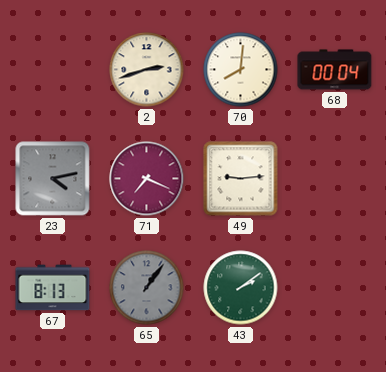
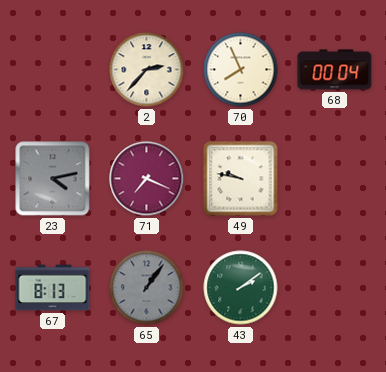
2: 2:42 -> 2:37 (147, 70)
70: 8:01 -> 7:56 (241, 70)
49: 9:14 -> 9:47 (241, 179)
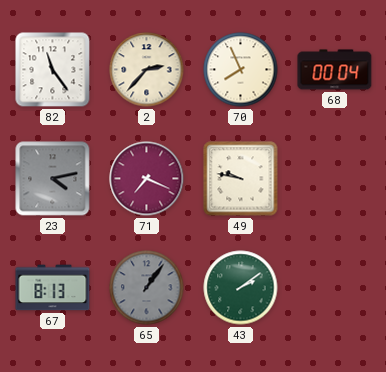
82: none -> 11:24 (53, 70)
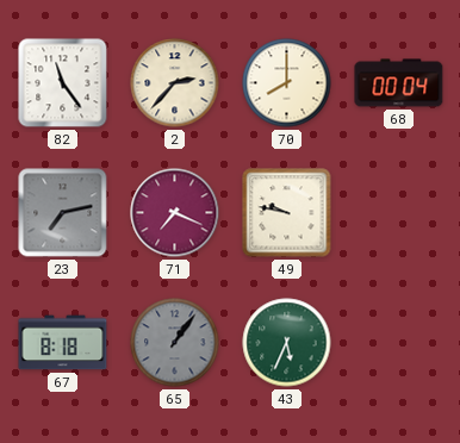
70: 7:56 -> 8:00 (287, 83)
23: 4:13 -> 7:13 (63, 213)
67: 8:13 -> 8:18 (63, 343)
43: 2:09 -> 5:34 (287, 343)
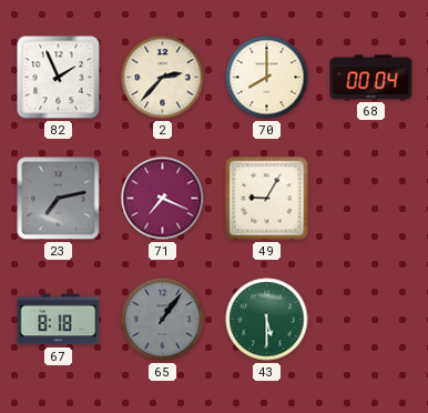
82: 11:24 -> 1:56 (59, 78)
49: 9:47 -> 9:05 (267, 199)
43: 5:34 -> 5:30 (267, 320)
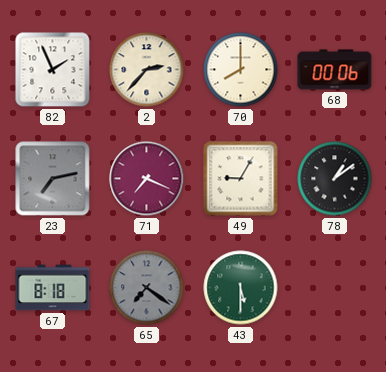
68: 00:04 -> 00:06 (335, 70)
78: none -> 1:09 (335, 179)
65: 1:06 -> 7:21 (147, 288)
